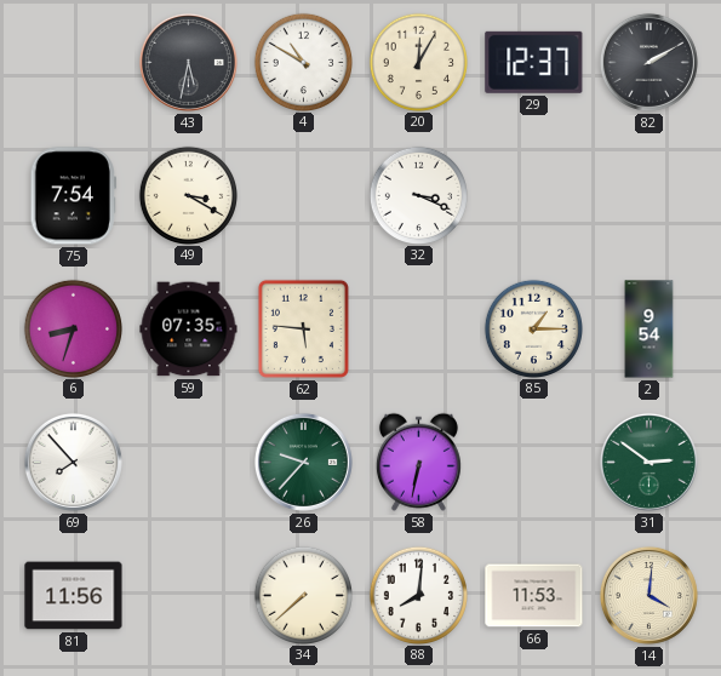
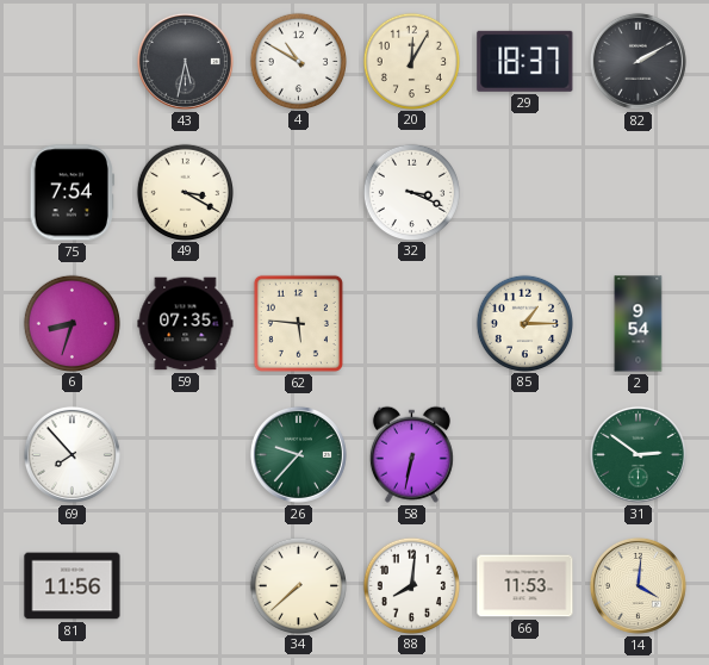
29: 12:37 -> 18:37 (525, 61)
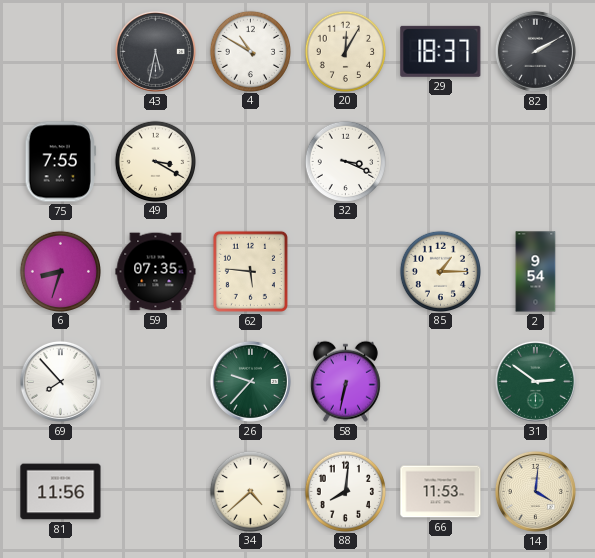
75: 7:54 -> 7:55 (60, 162)
34: 7:38 -> 4:38 (250, 491)
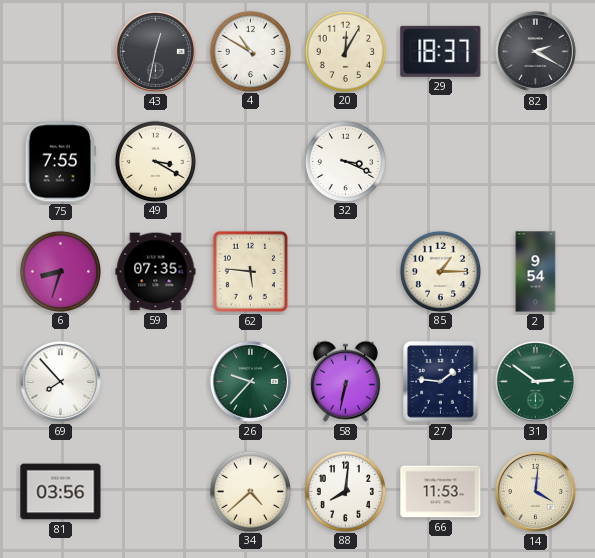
43: 5:32 -> 12:32 (155, 51)
82: 2:10 -> 2:20 (535, 51)
27: none -> 1:46 (441, 382)
81: 11:56 -> 03:56 (61, 492)
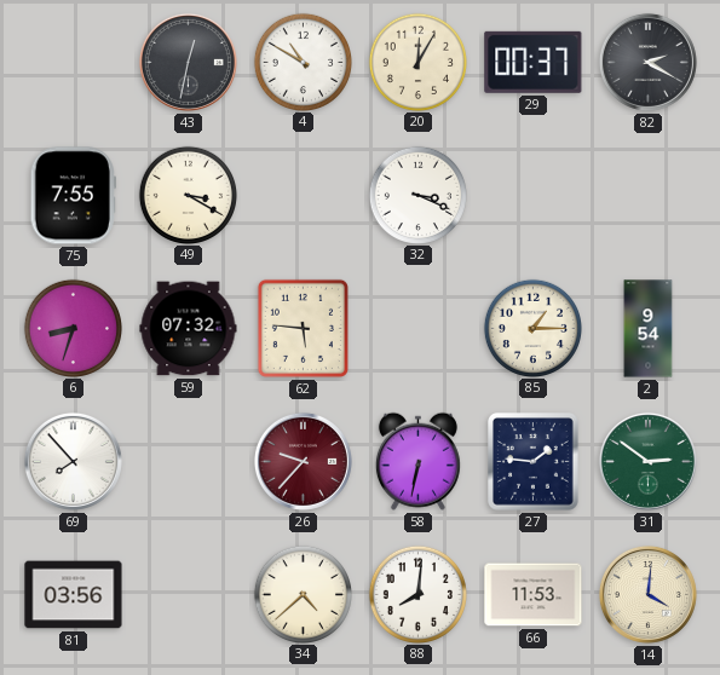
29: 18:37 -> 00:37 (534, 62)
59: 07:35 -> 07:32 (189, 329)
26 dial: green -> burgundy (303, 461)
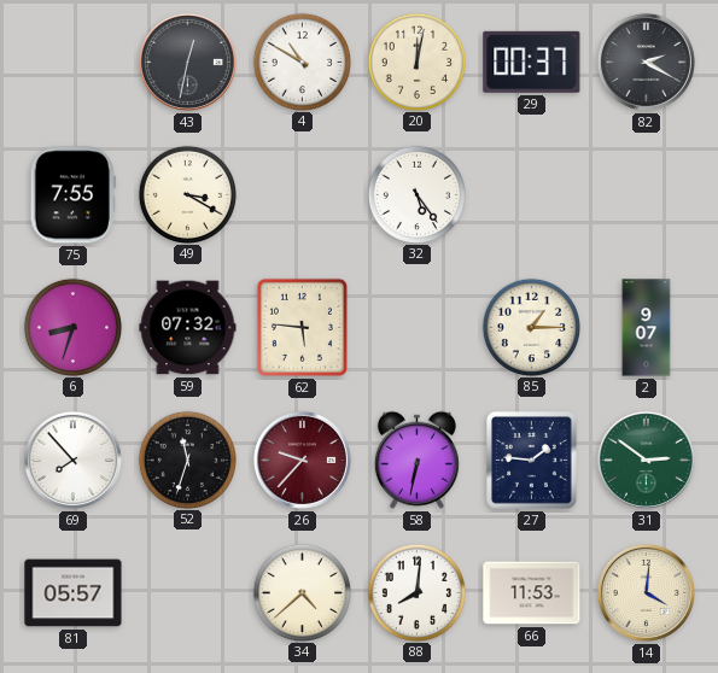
20: 12:05 -> 12:02 (416, 62)
32: 3:19 -> 5:24 (416, 194)
2: 9:54 -> 9:07 (647, 328)
52: none -> 11:33 (187, 460)
81: 03:56 -> 05:57 (74, 593)
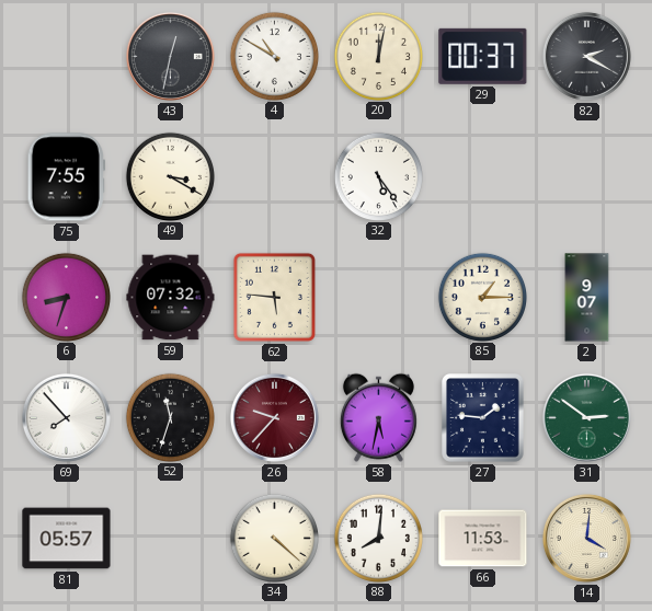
58: 6:32 -> 5:32 (378, 417)
34: 4:38 -> 4:22 (274, 538)
